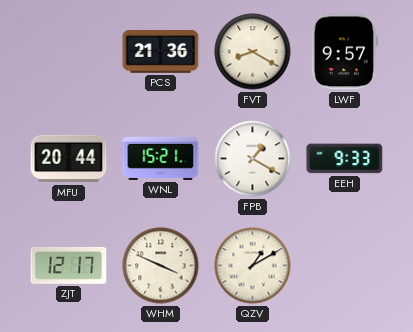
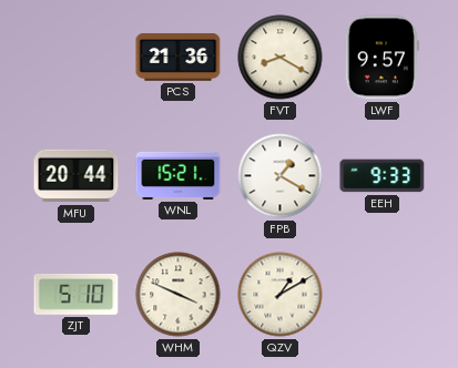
ZJT: 12:17 -> 5:10 (77, 295)
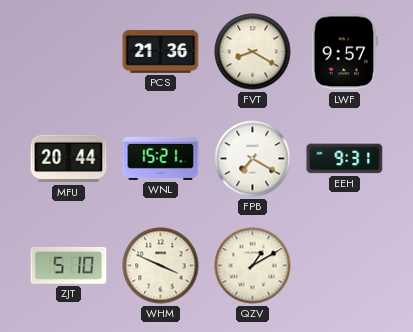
FPB: 1:20 -> 7:20 (253, 159)
EEH: 9:33 -> 9:31 (345, 159)
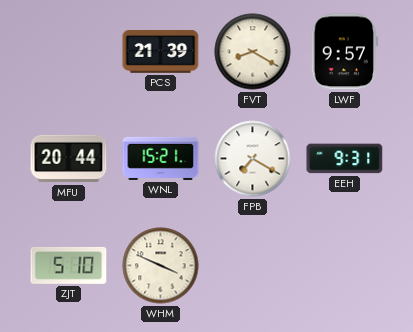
PCS: 21:36 -> 21:39 (161, 51)
QZV: 1:10 -> none (253, 266)
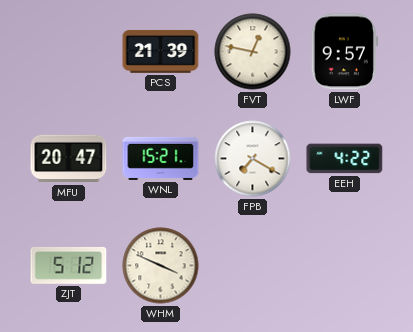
FVT: 8:20 -> 12:47 (253, 52)
MFU: 20:44 -> 20:47 (69, 159)
EEH: 9:31 -> 4:22 (345, 159)
ZJT: 5:10 -> 5:12 (69, 266)
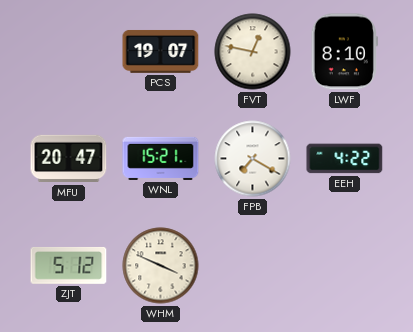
PCS: 21:39 -> 19:07 (161, 51)
LWF: 9:57 -> 8:10 (344, 52)
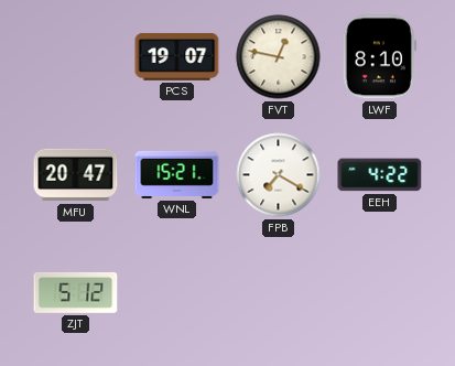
WHM: 3:49 -> none (161, 266)
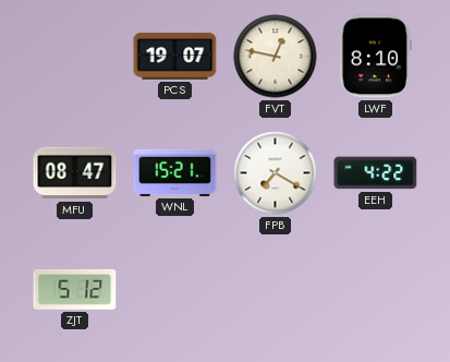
MFU: 20:47 -> 08:47 (75, 173)
